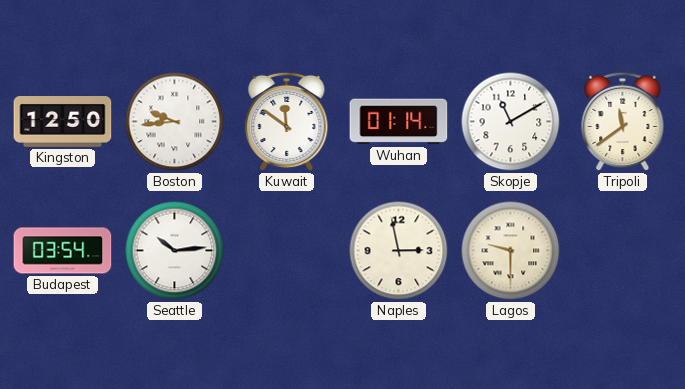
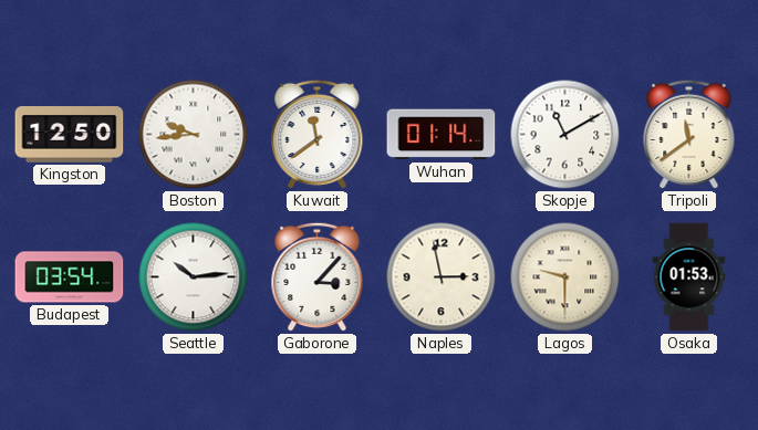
Kuwait: 11:51 -> 11:39 (318, 135)
Gaborone: none -> 3:07 (318, 277)
Osaka: none -> 01:53 (689, 277)
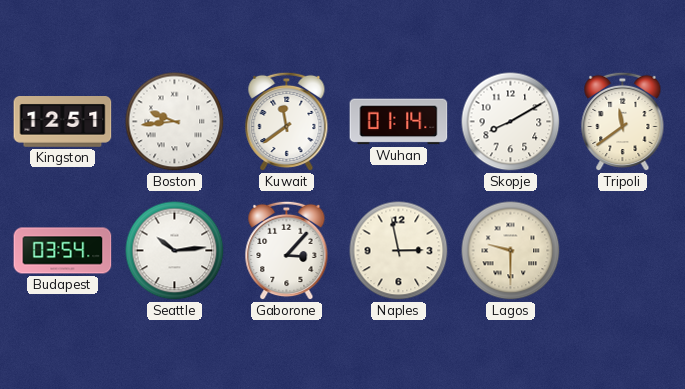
Kingston: 12:50 -> 12:51 (63, 122)
Skopje: 11:10 -> 8:10 (511, 122)
Osaka: 01:53 -> none (689, 277)
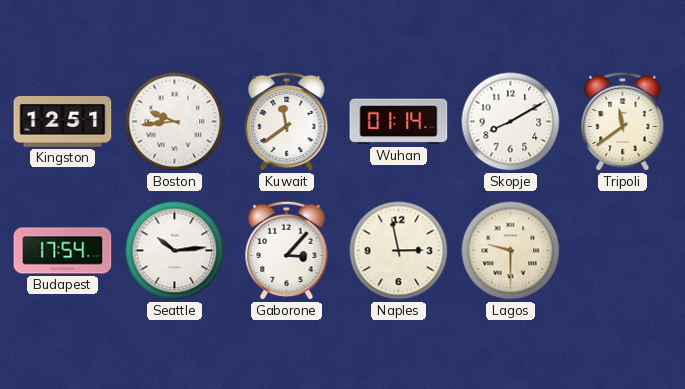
Budapest: 03:54 -> 17:54 (63, 251)
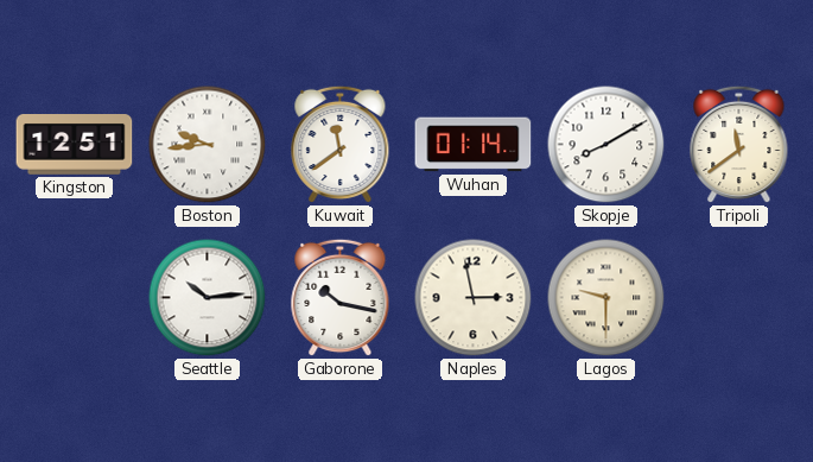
Budapest: 17:54 -> none (63, 251)
Gaborone: 3:07 -> 10:17 (341, 298)
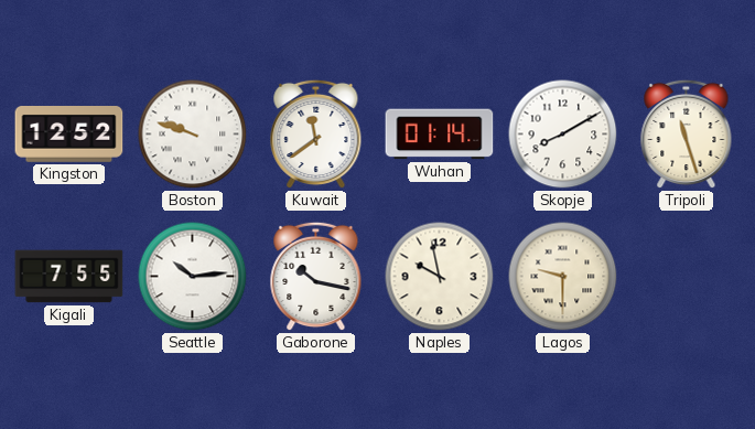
Kingston: 12:51 -> 12:52 (69, 135)
Boston: 9:44 -> 9:48 (193, 135)
Tripoli: 11:39 -> 11:27 (687, 135)
Kigali: none -> 7:55 (69, 277)
Naples: 2:58 -> 9:58 (440, 277)
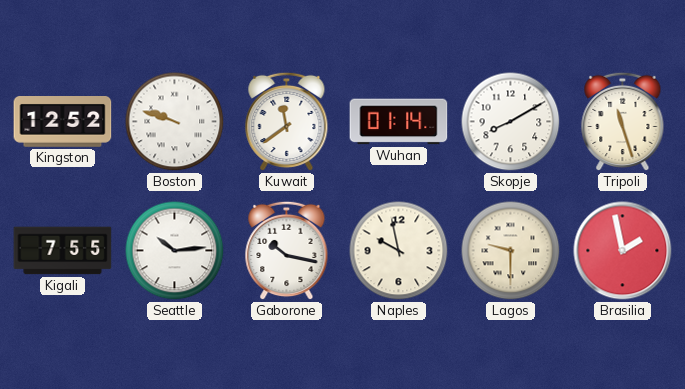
Brasilia: none -> 1:58 (623, 251)
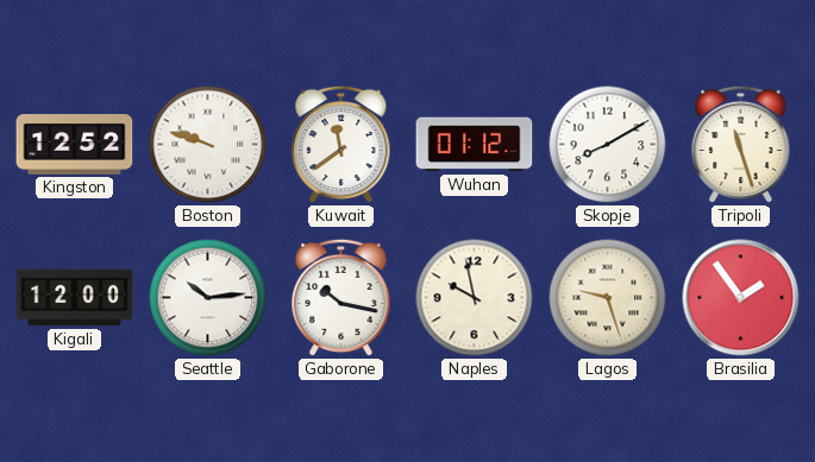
Wuhan: 01:14 -> 01:12 (475, 145)
Kigali: 7:55 -> 12:00 (75, 298)
Lagos: 9:30 -> 9:27 (608, 298)
Brasilia: 1:58 -> 1:54 (741, 298)
